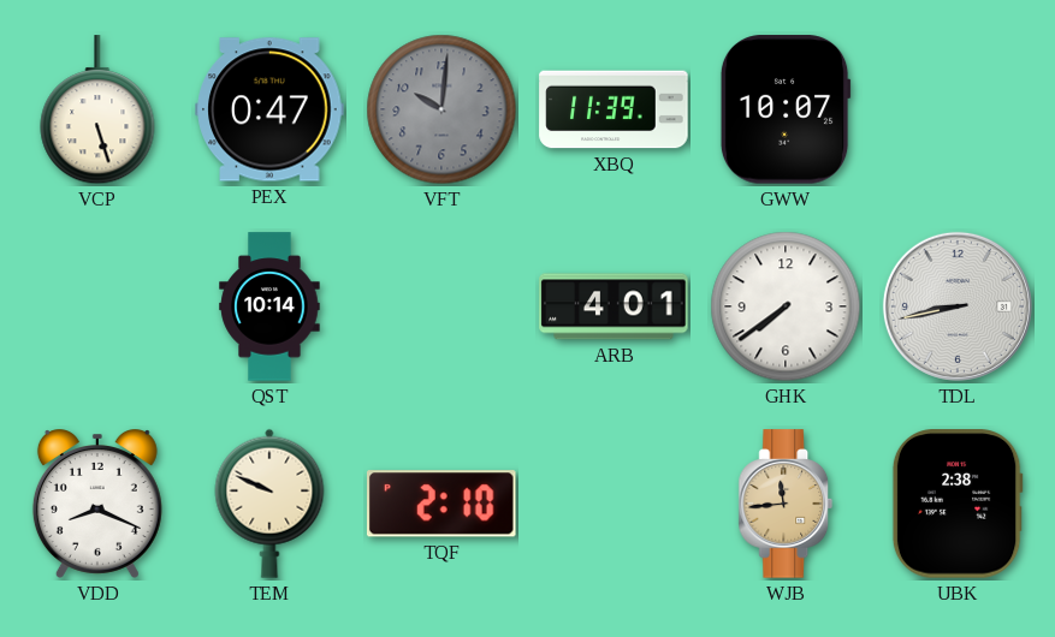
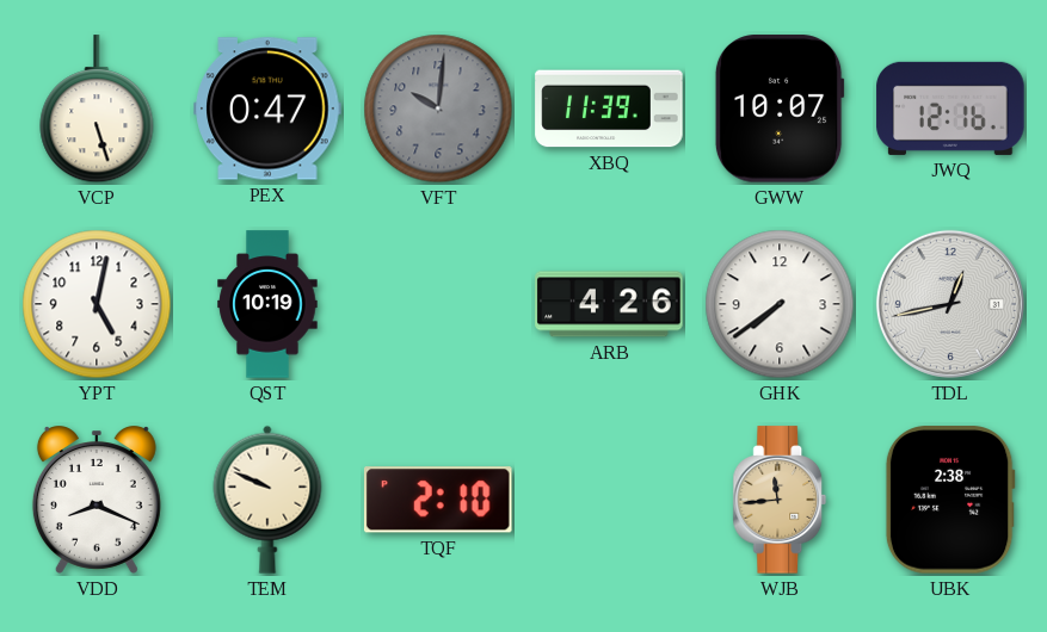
JWQ: none -> 12:16 (950, 109)
YPT: none -> 5:02 (97, 304)
QST: 10:14 -> 10:19 (267, 304)
ARB: 4:01 -> 4:26 (609, 304)
TDL: 8:43 -> 12:43 (950, 304)
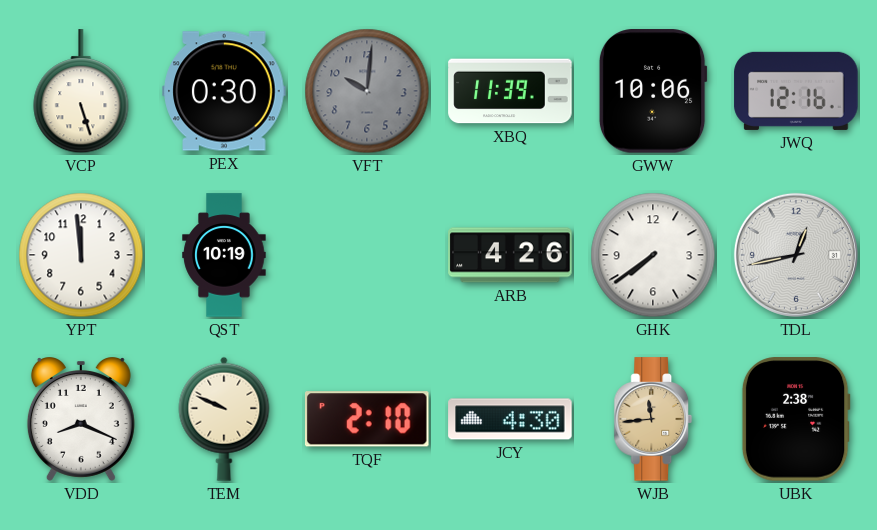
PEX: 0:47 -> 0:30 (224, 91)
GWW: 10:07 -> 10:06 (653, 91)
YPT: 5:02 -> 11:59 (81, 255)
JCY: none -> 4:30 (510, 419)
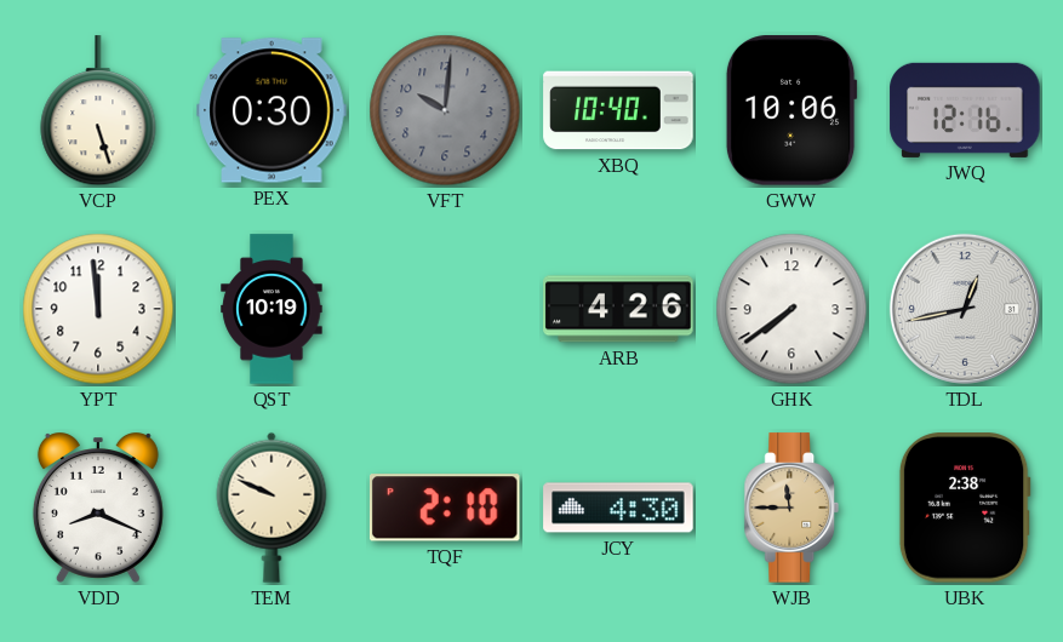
XBQ: 11:39 -> 10:40 (618, 110)
WJB: 11:44 -> 11:45 (791, 508)
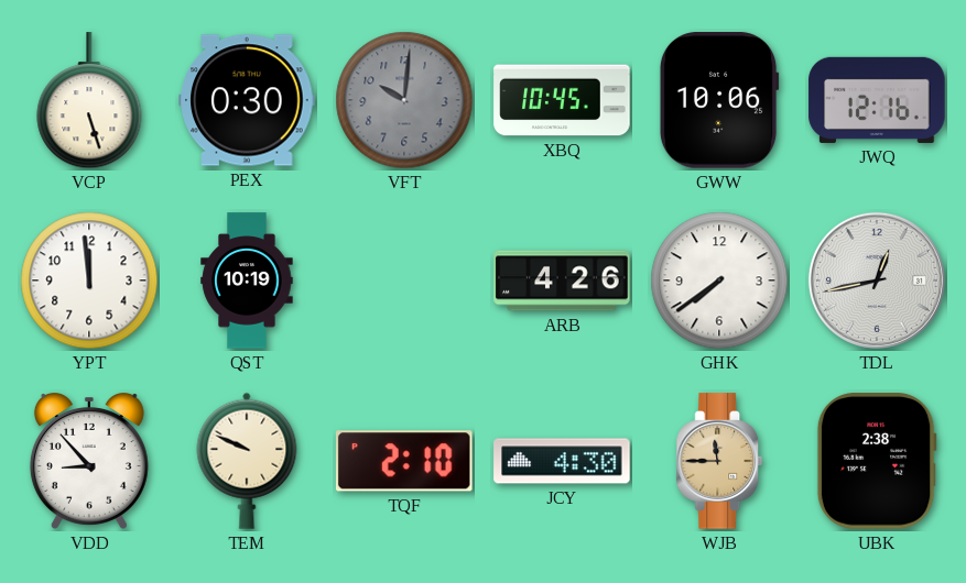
XBQ: 10:40 -> 10:45 (562, 100)
VDD: 8:19 -> 8:53 (89, 462)
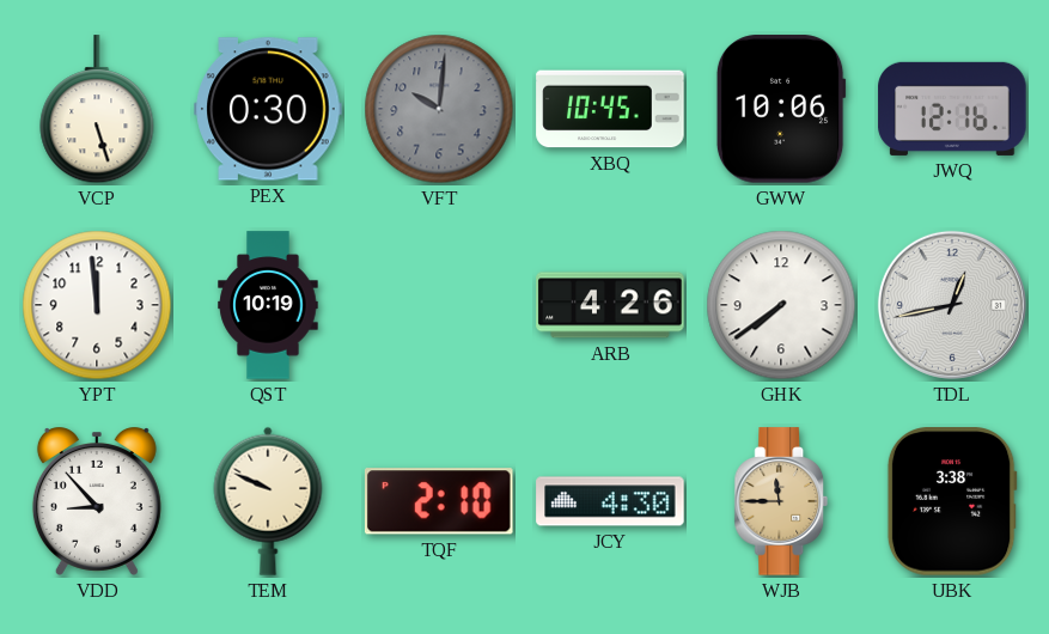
UBK: 2:38 -> 3:38 (952, 501)
